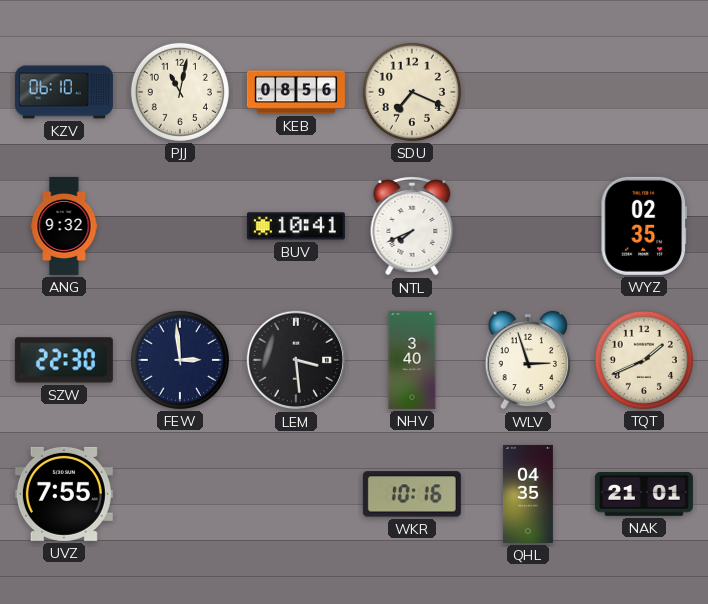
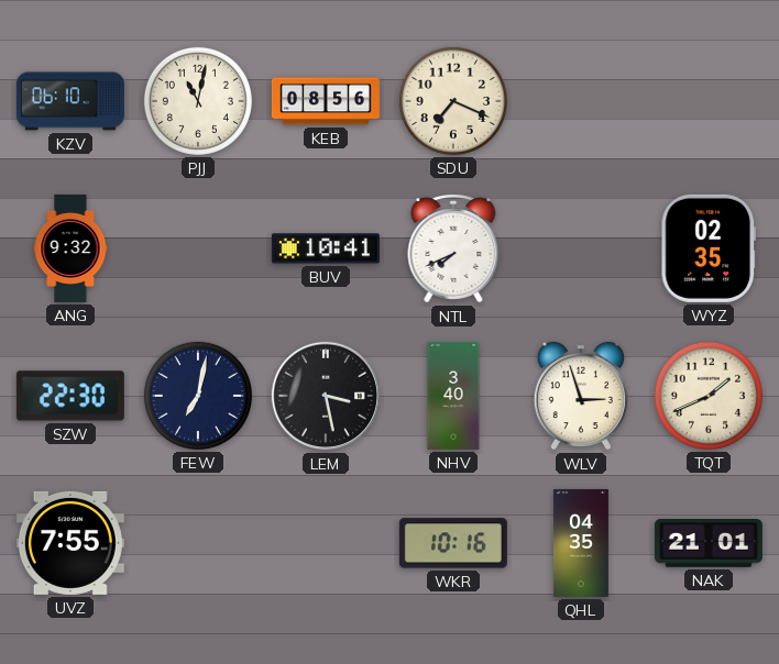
FEW: 2:59 -> 7:02 (198, 396)
LEM: 3:29 -> 3:28 (326, 396)
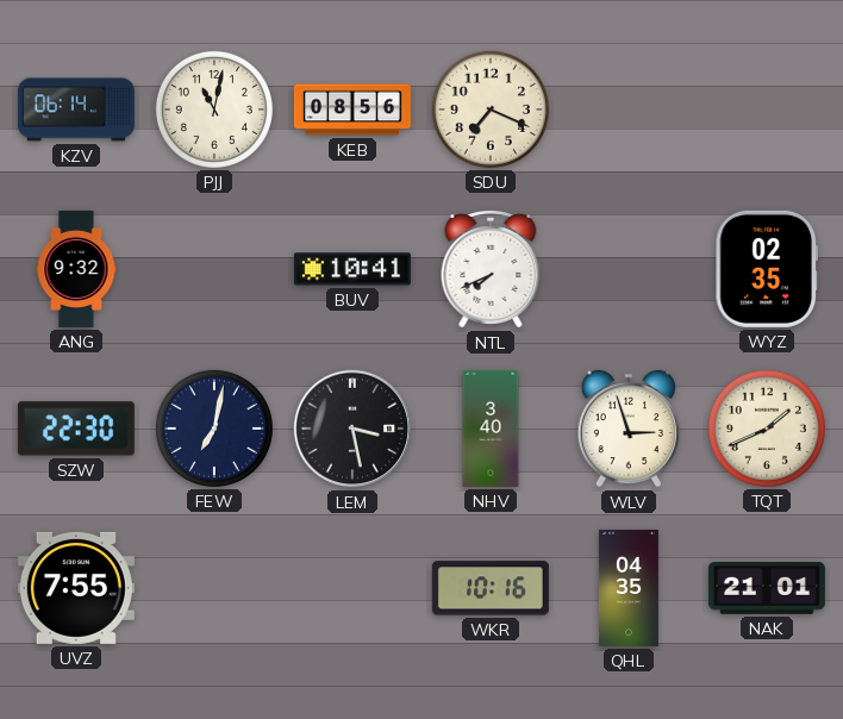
KZV: 06:10 -> 06:14 (76, 110)
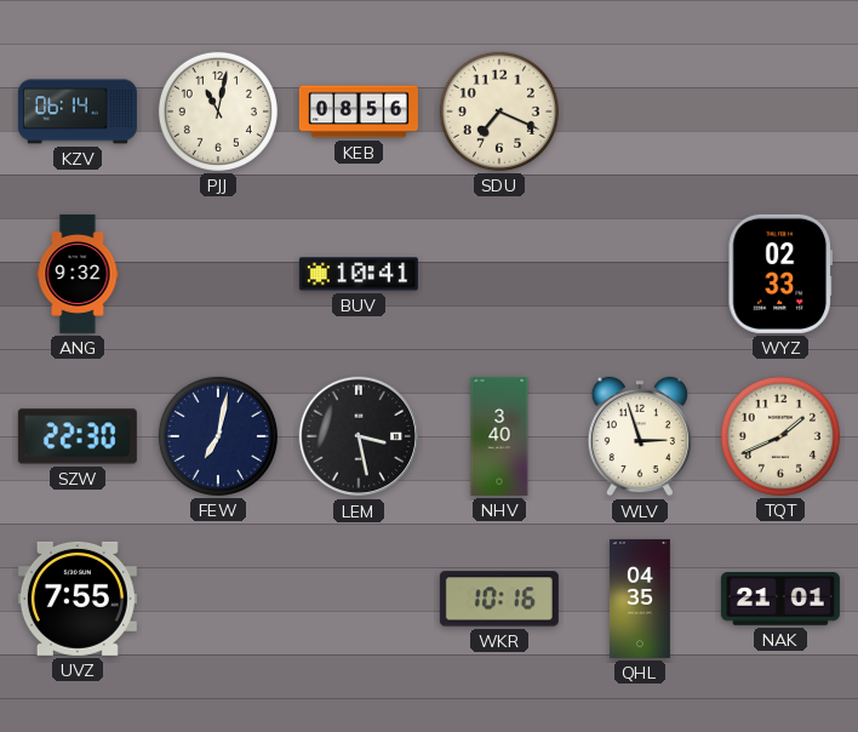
NTL: 7:41 -> none (491, 269)
WYZ: 02:35 -> 02:33 (780, 274)
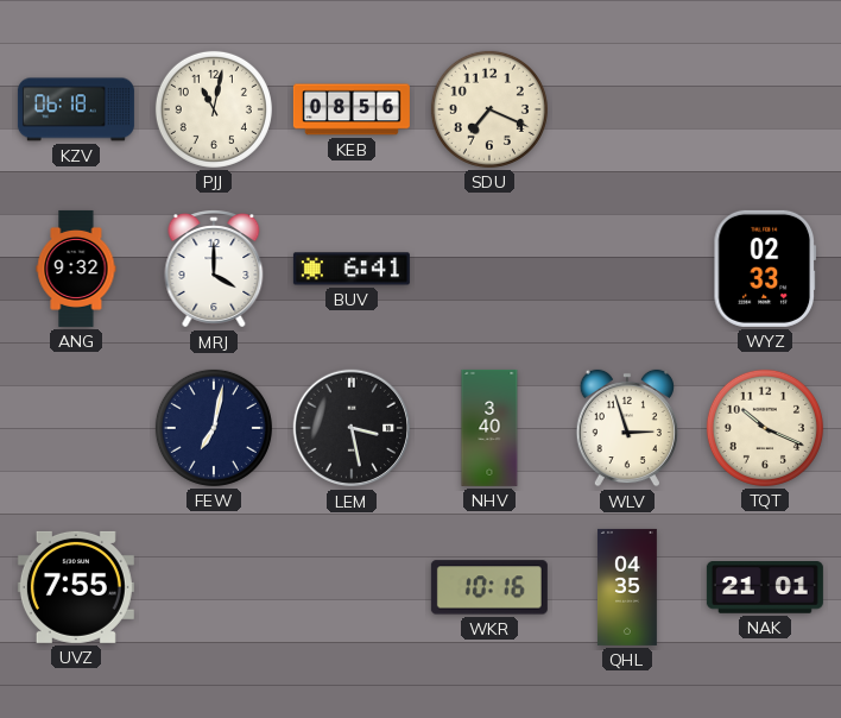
KZV: 06:14 -> 06:18 (76, 109)
MRJ: none -> 4:00 (214, 269)
BUV: 10:41 -> 6:41 (352, 269)
SZW: 22:30 -> none (78, 436)
TQT: 1:41 -> 10:19 (765, 428)
